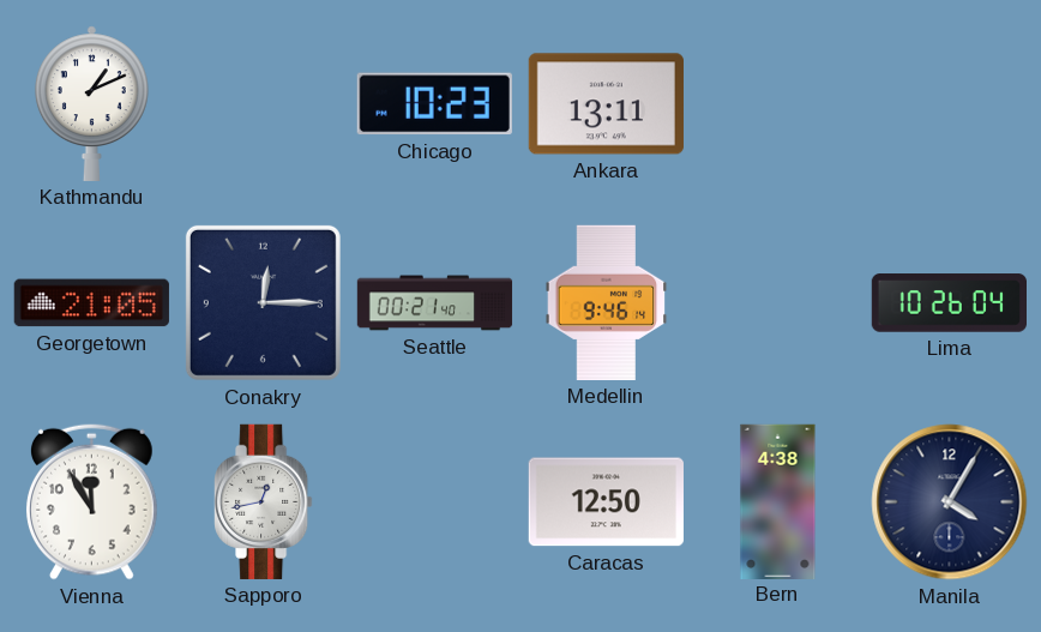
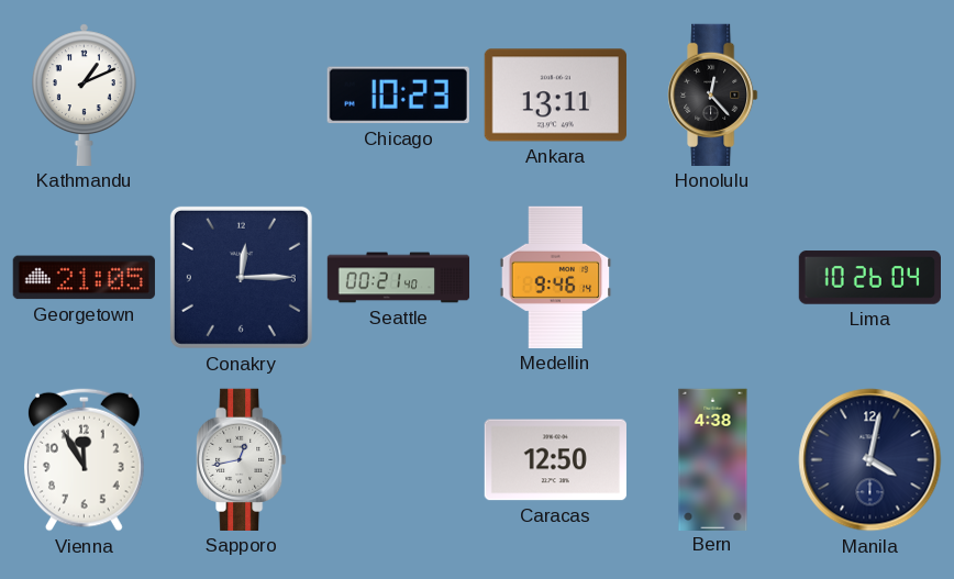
Honolulu: none -> 12:23 (713, 94)
Manila: 4:05 -> 4:02 (870, 460)
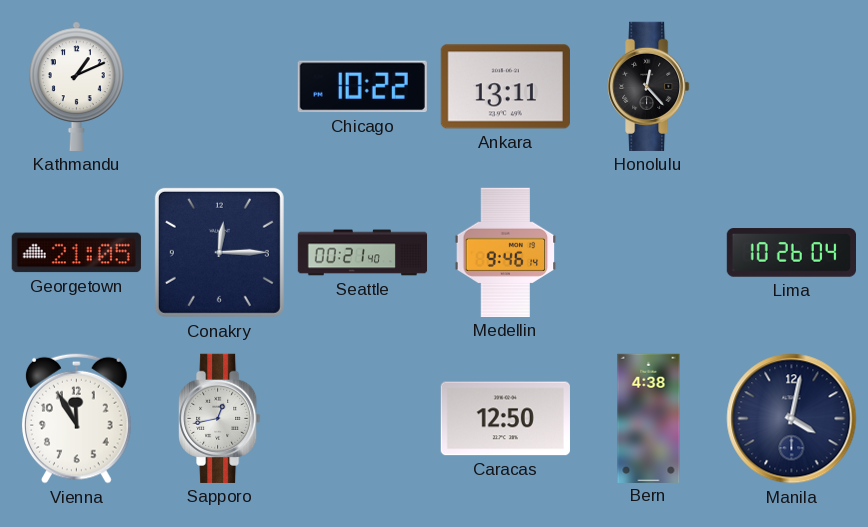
Chicago: 10:23 -> 10:22 (362, 87)
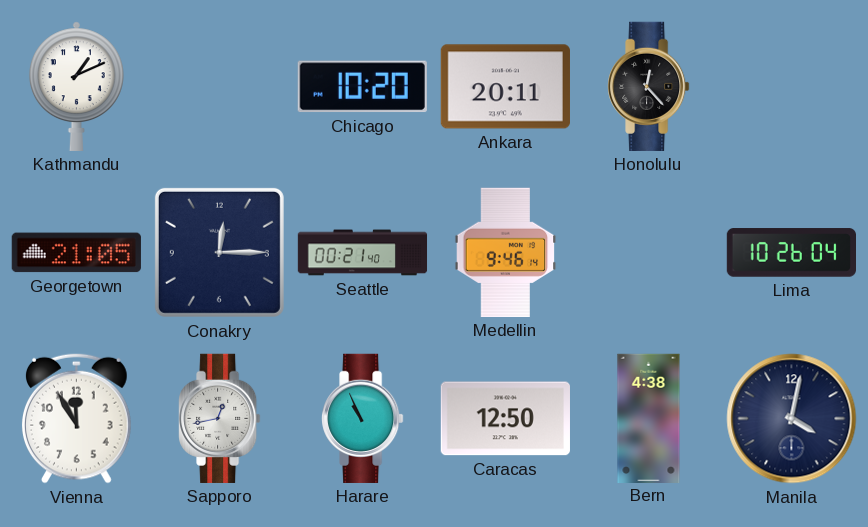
Chicago: 10:22 -> 10:20 (362, 87)
Ankara: 13:11 -> 20:11 (505, 87)
Harare: none -> 10:56 (363, 418)
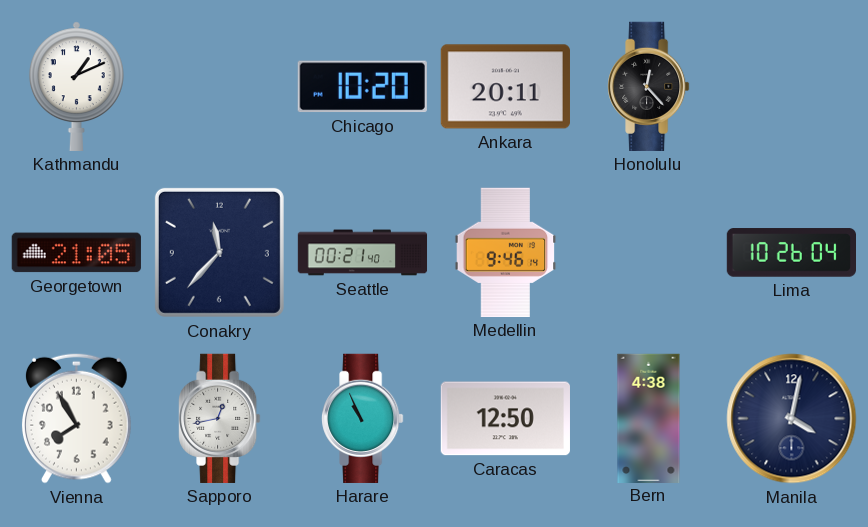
Conakry: 12:15 -> 11:37 (219, 252)
Vienna: 11:55 -> 7:55 (76, 418)
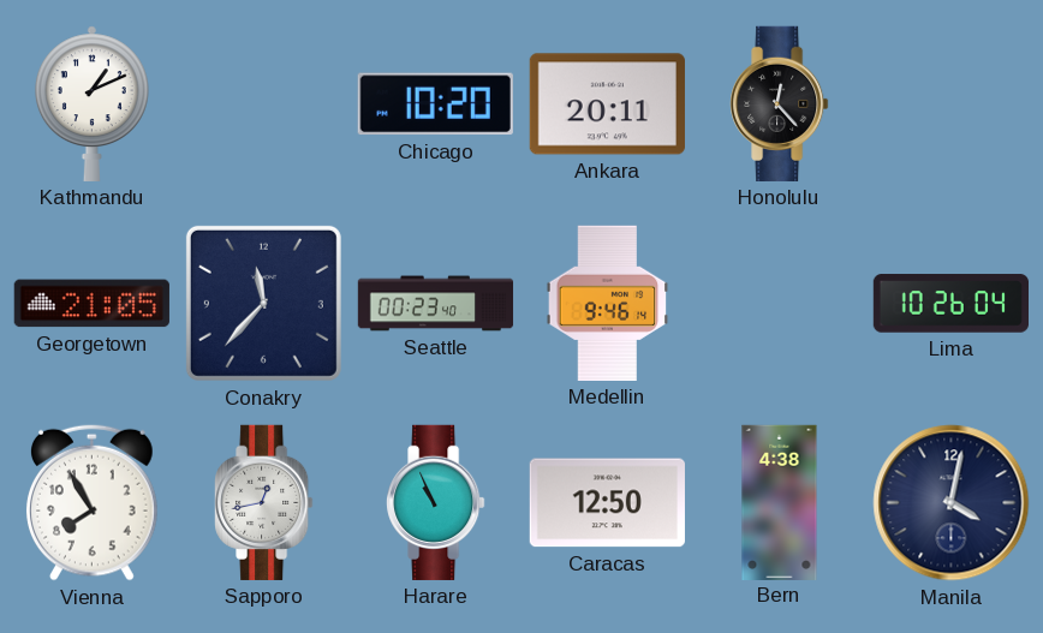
Seattle: 00:21 -> 00:23 (436, 304)
